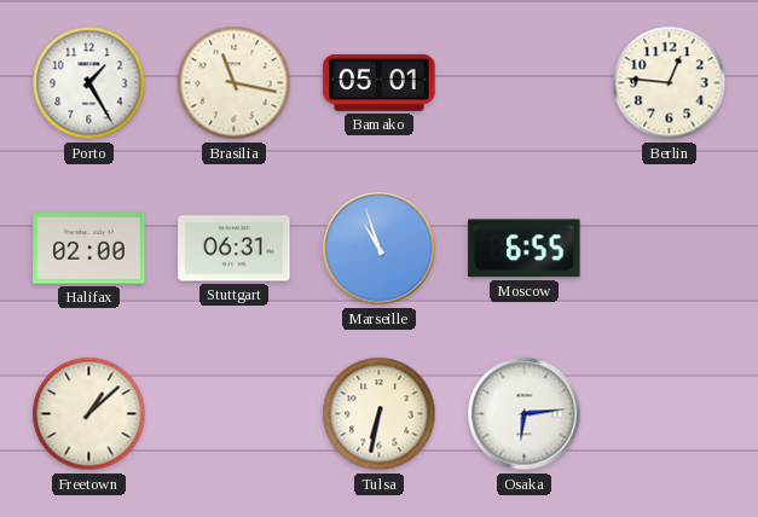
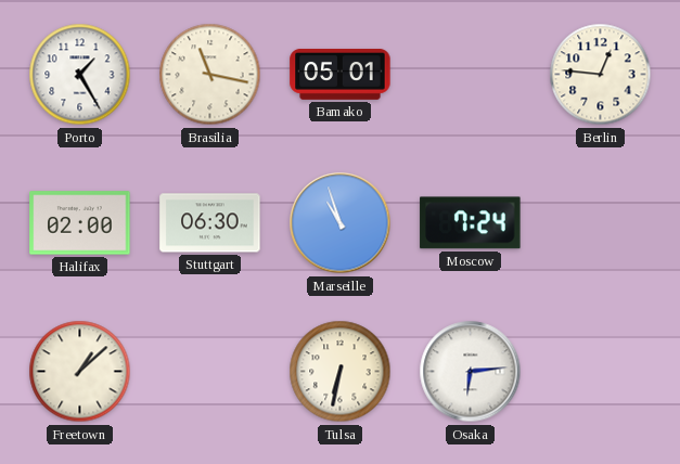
Stuttgart: 06:31 -> 06:30 (210, 223)
Moscow: 6:55 -> 7:24 (471, 223)
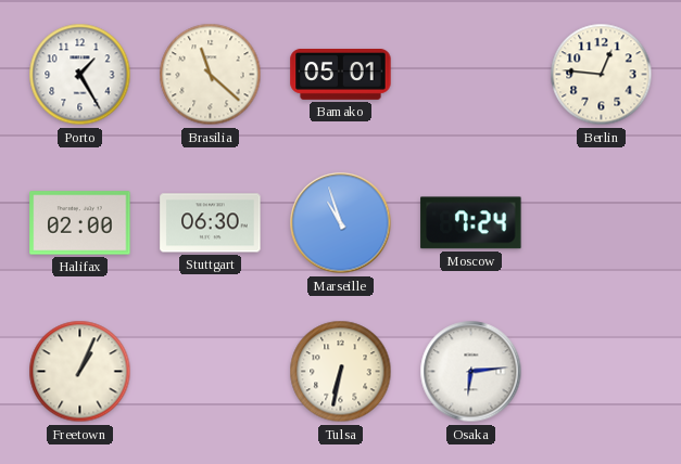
Brasilia: 11:17 -> 11:22 (211, 75)
Freetown: 1:08 -> 1:04 (80, 372)
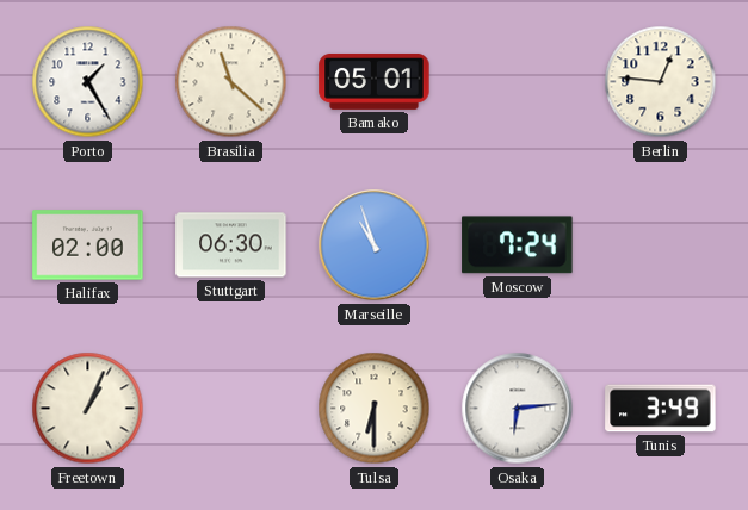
Tulsa: 6:32 -> 6:30 (375, 409)
Tunis: none -> 3:49 (661, 409)
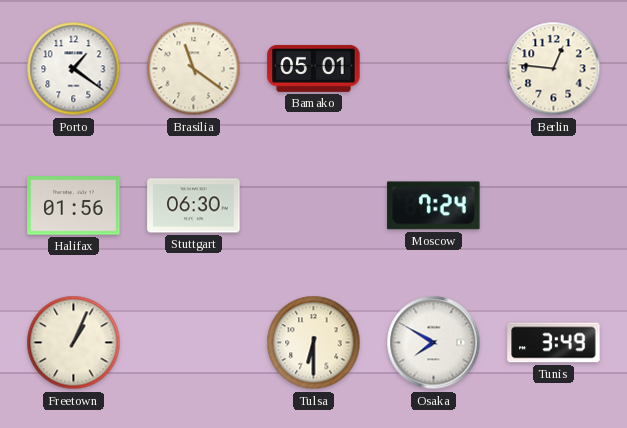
Porto: 1:25 -> 1:21 (74, 69)
Brasilia: 11:22 -> 11:21 (194, 69)
Halifax: 02:00 -> 01:56 (74, 206)
Marseille: 10:57 -> none (375, 245)
Osaka: 6:14 -> 7:50 (434, 343)
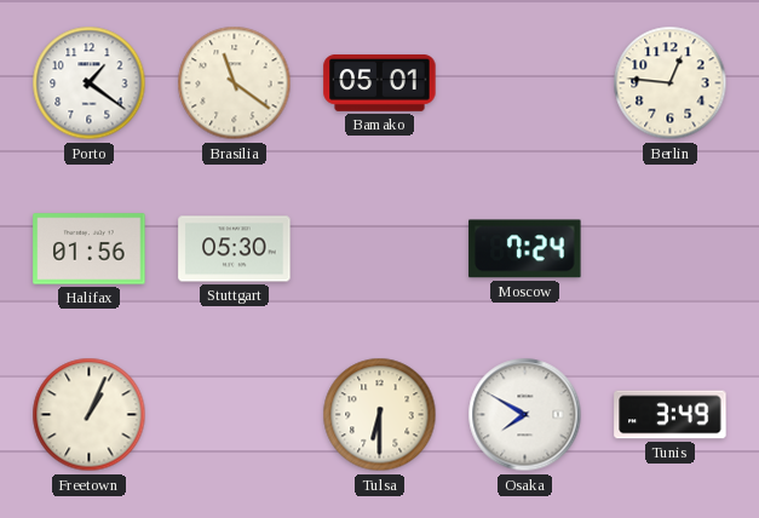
Stuttgart: 06:30 -> 05:30 (235, 249)
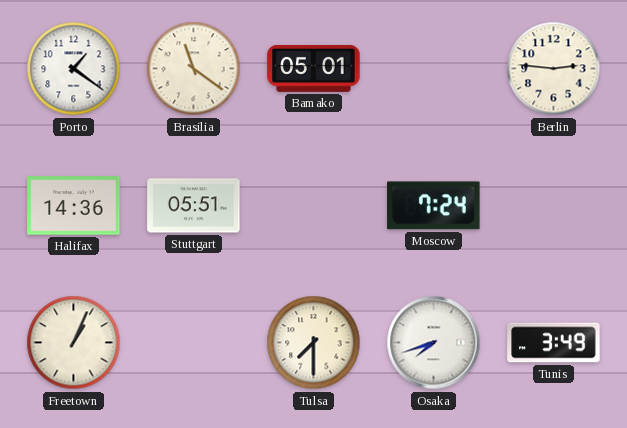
Berlin: 12:46 -> 2:46 (554, 69)
Halifax: 01:56 -> 14:36 (74, 206)
Stuttgart: 05:30 -> 05:51 (194, 206)
Tulsa: 6:30 -> 7:30 (314, 343)
Osaka: 7:50 -> 7:42 (434, 343)
